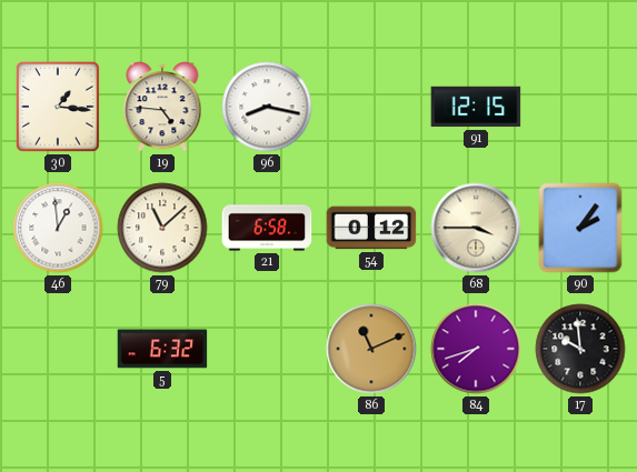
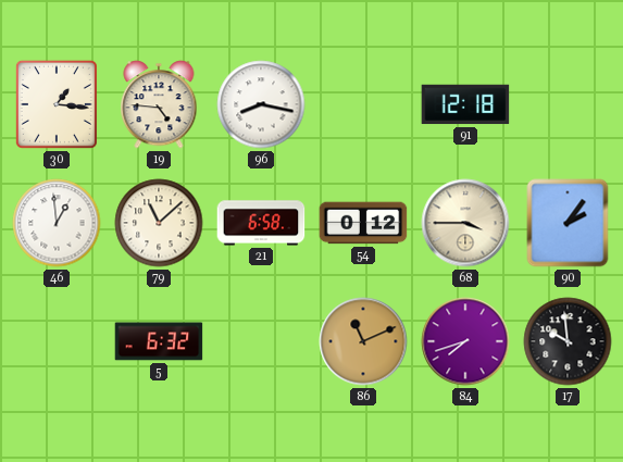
91: 12:15 -> 12:18 (465, 104)
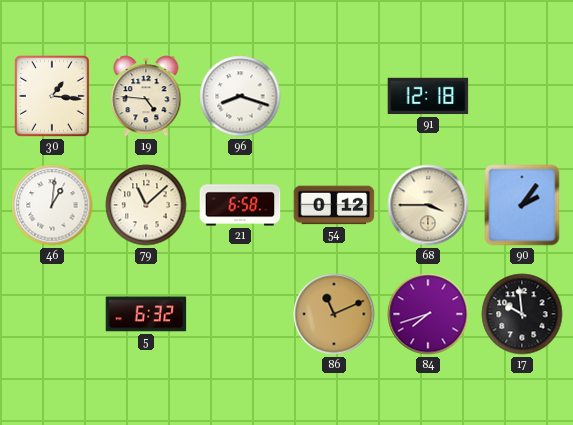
96: 8:17 -> 8:18 (240, 96)
46: 12:59 -> 1:01 (52, 205)
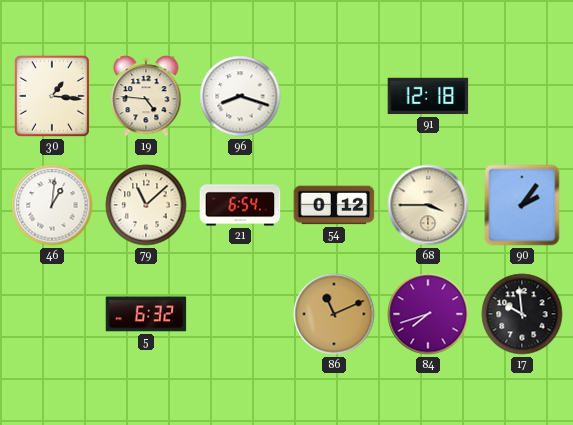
21: 6:58 -> 6:54 (240, 205)
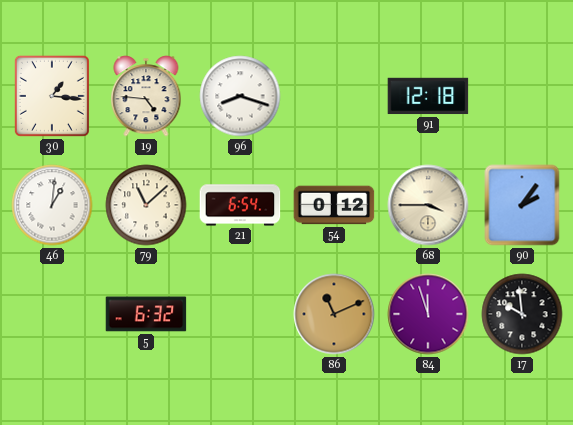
84: 7:42 -> 11:57 (428, 314)
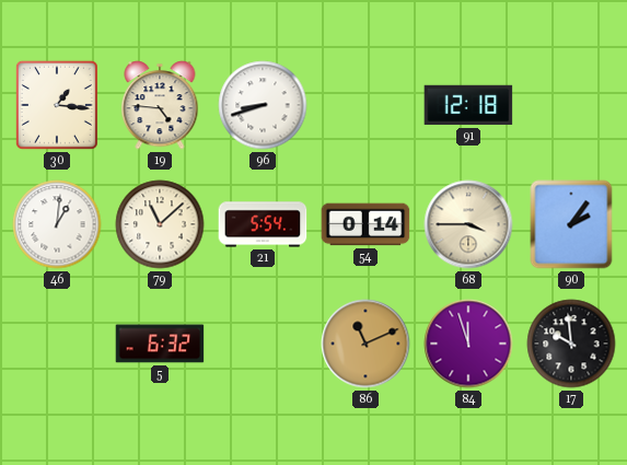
96: 8:18 -> 8:42 (263, 105)
21: 6:54 -> 5:54 (263, 224)
54: 0:12 -> 0:14 (365, 224)
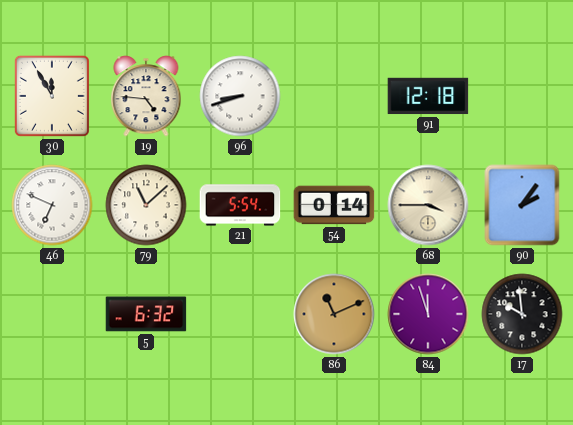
30: 1:16 -> 11:55 (52, 96)
46: 1:01 -> 6:49 (52, 205)
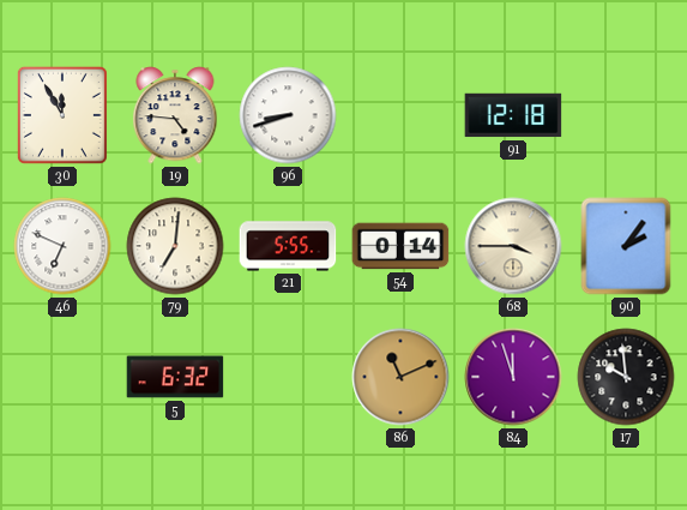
79: 11:08 -> 7:01 (175, 246)
21: 5:54 -> 5:55 (288, 246)
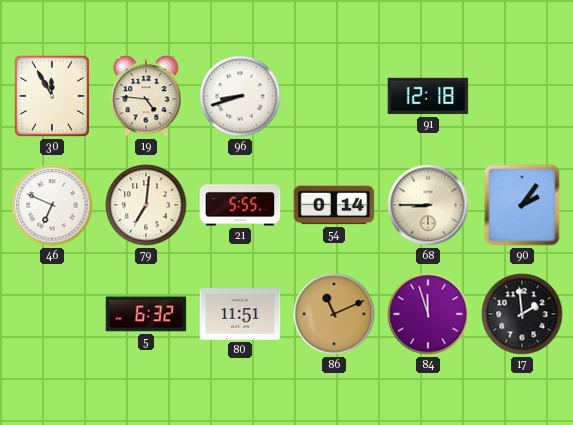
68: 3:45 -> 8:45 (428, 205)
80: none -> 11:51 (240, 314)
17: 9:59 -> 1:59 (522, 314)
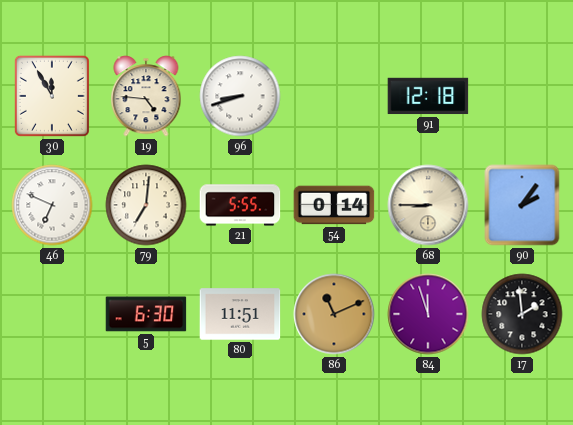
5: 6:32 -> 6:30 (146, 314)
